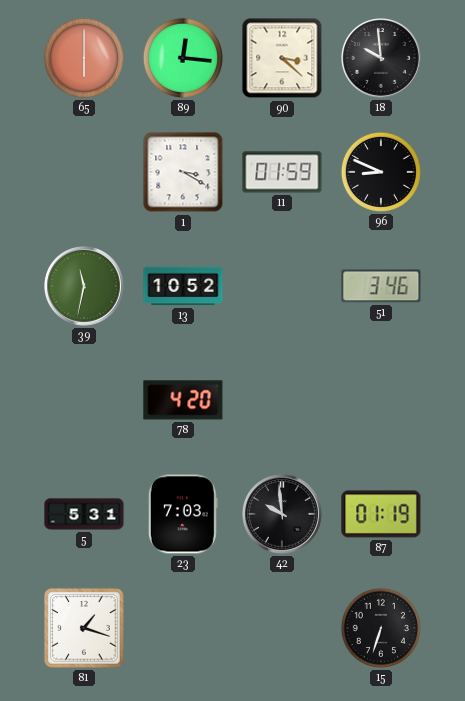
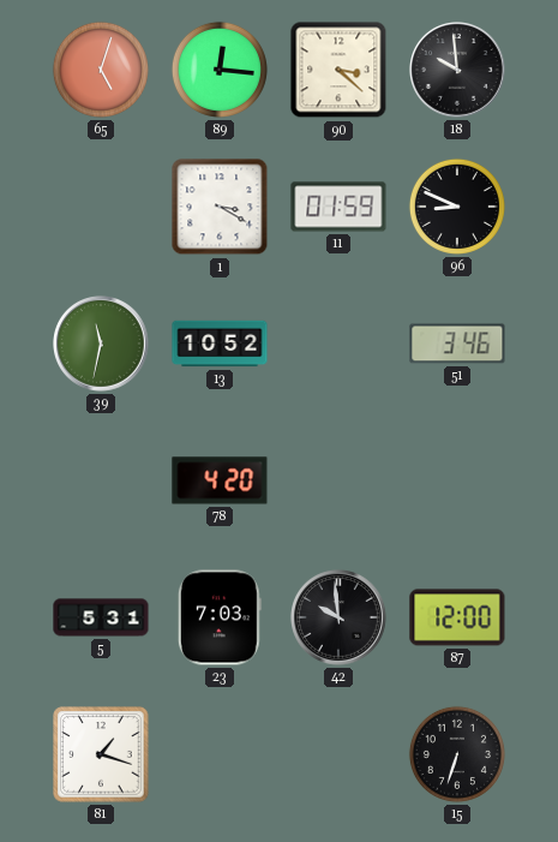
65: 6:00 -> 5:03 (101, 70)
87: 01:19 -> 12:00 (457, 617)
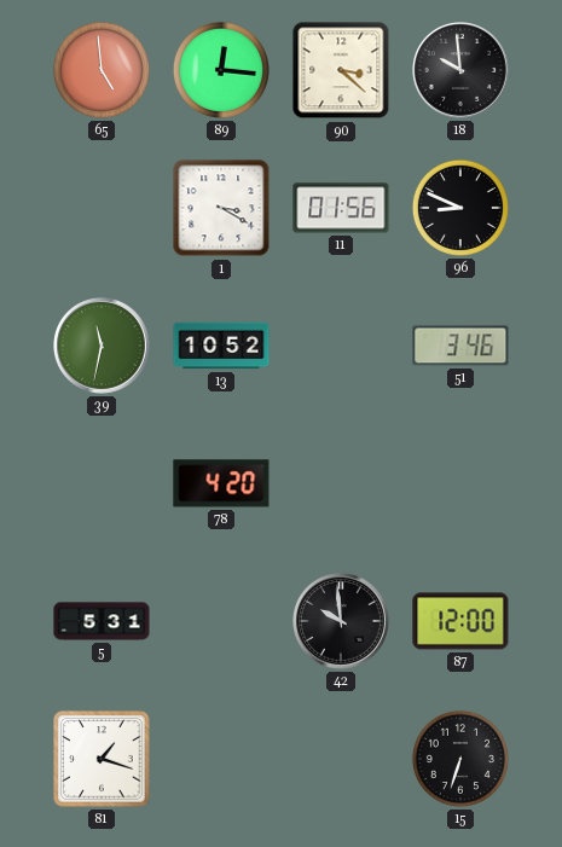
65: 5:03 -> 4:59 (102, 70)
11: 01:59 -> 01:56 (341, 208)
23: 7:03 -> none (220, 617)
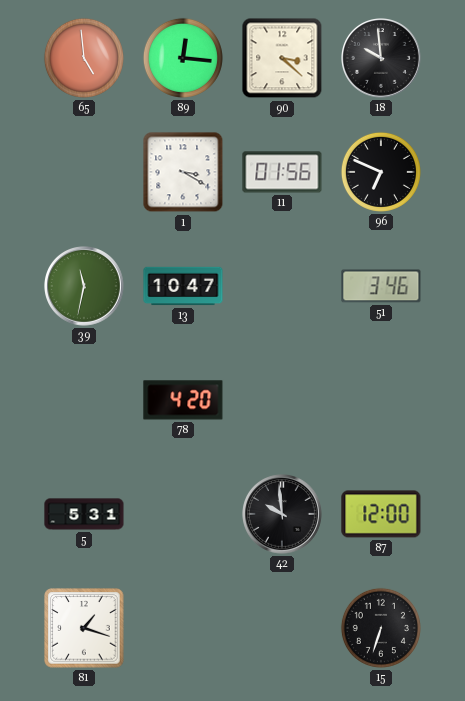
96: 8:49 -> 6:49 (381, 172)
13: 10:52 -> 10:47 (183, 286)
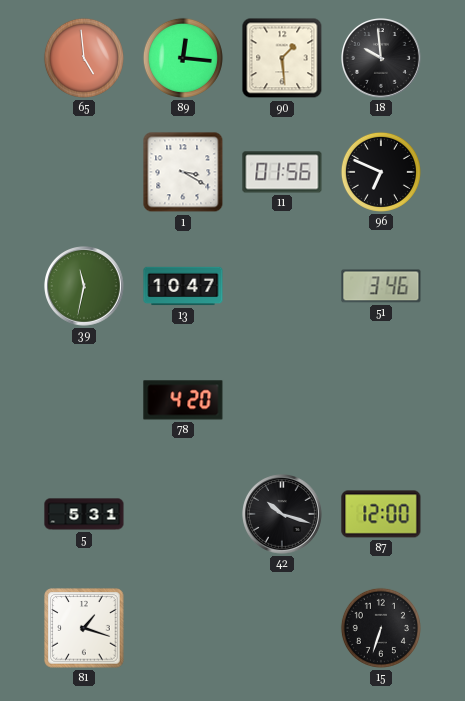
90: 3:22 -> 1:29 (282, 58)
42: 9:59 -> 10:18 (283, 515)
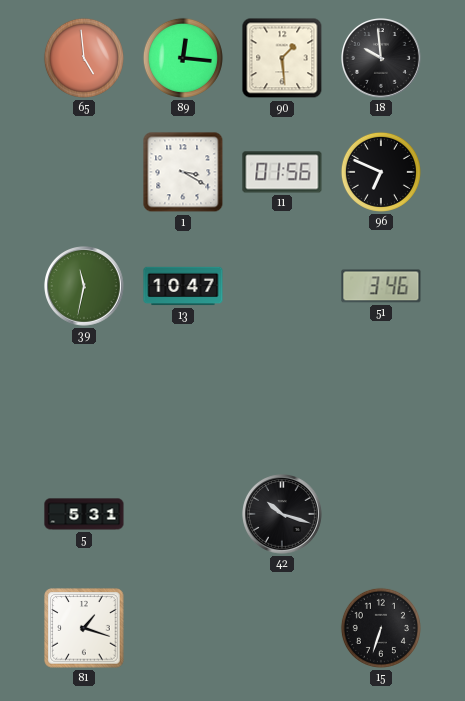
78: 4:20 -> none (183, 400)
87: 12:00 -> none (381, 514)
